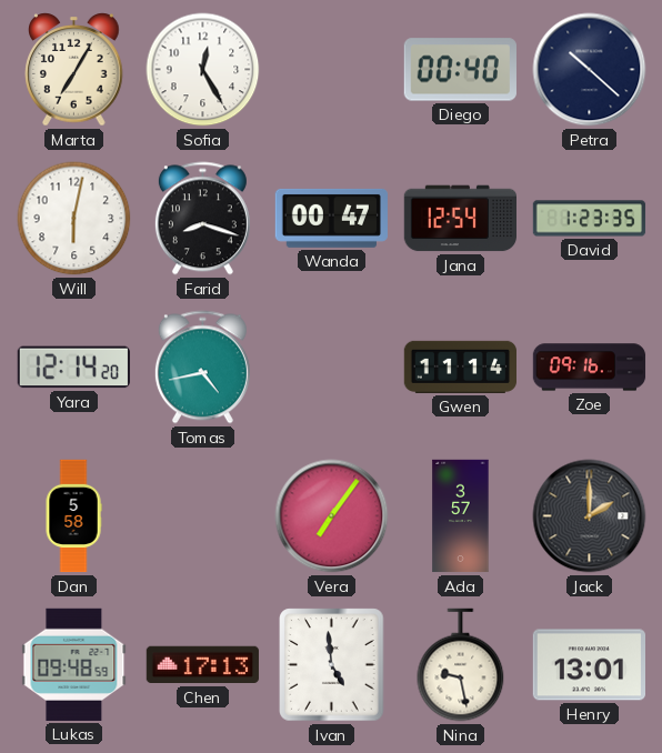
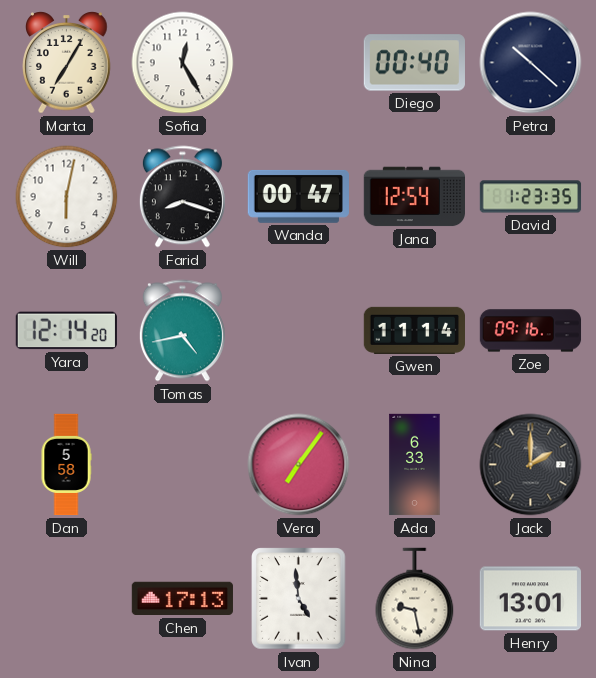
Ada: 3:57 -> 6:33 (415, 465)
Lukas: 09:48 -> none (74, 664)
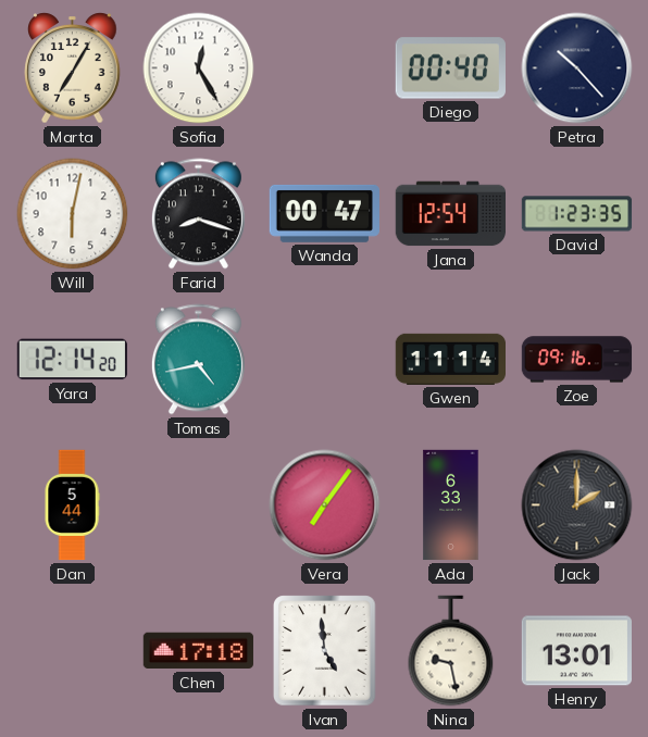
Petra: 10:22 -> 10:23 (577, 68)
Dan: 5:58 -> 5:44 (72, 505)
Chen: 17:13 -> 17:18 (198, 651)
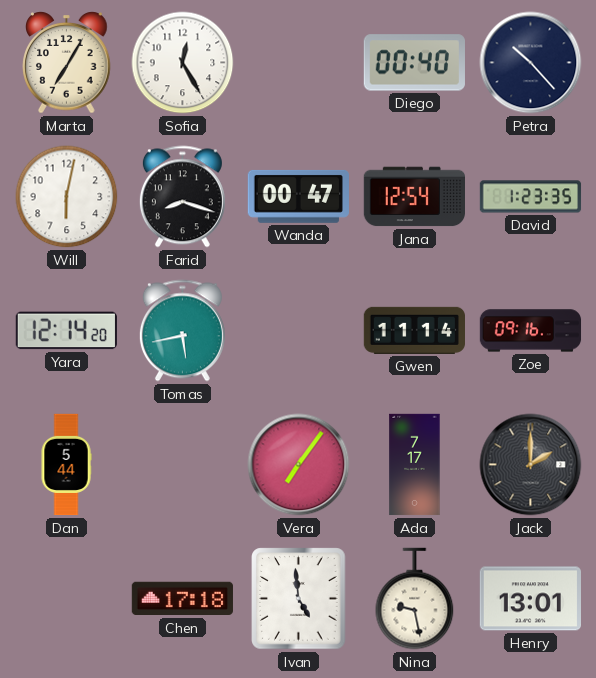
Tomas: 4:43 -> 5:43 (182, 331)
Ada: 6:33 -> 7:17 (415, 465)
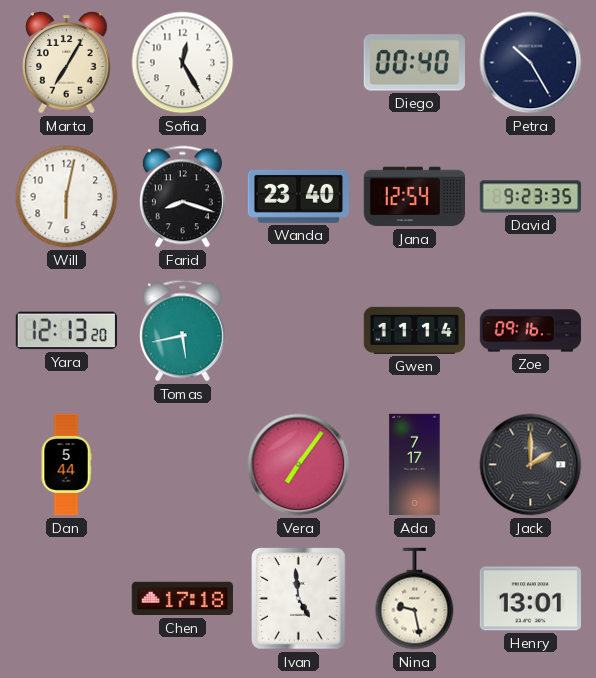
Petra: 10:23 -> 10:25 (531, 63)
Wanda: 00:47 -> 23:40 (298, 196)
David: 1:23 -> 9:23 (531, 197)
Yara: 12:14 -> 12:13 (66, 331)
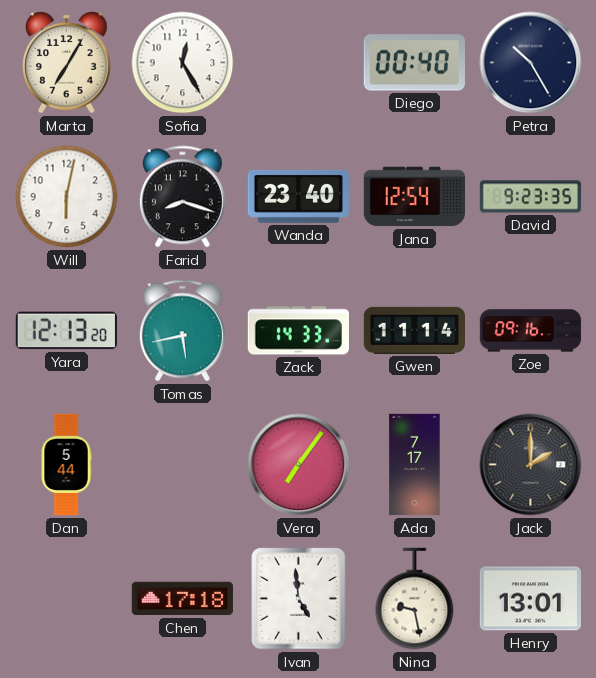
Zack: none -> 14:33 (298, 331)
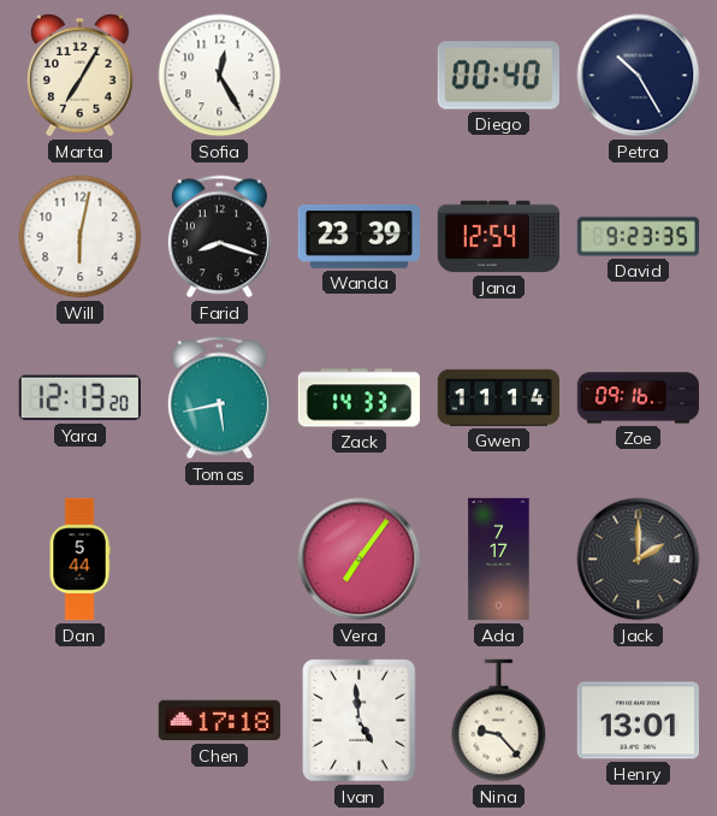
Wanda: 23:40 -> 23:39 (358, 236)
Nina: 9:28 -> 9:23 (499, 721)
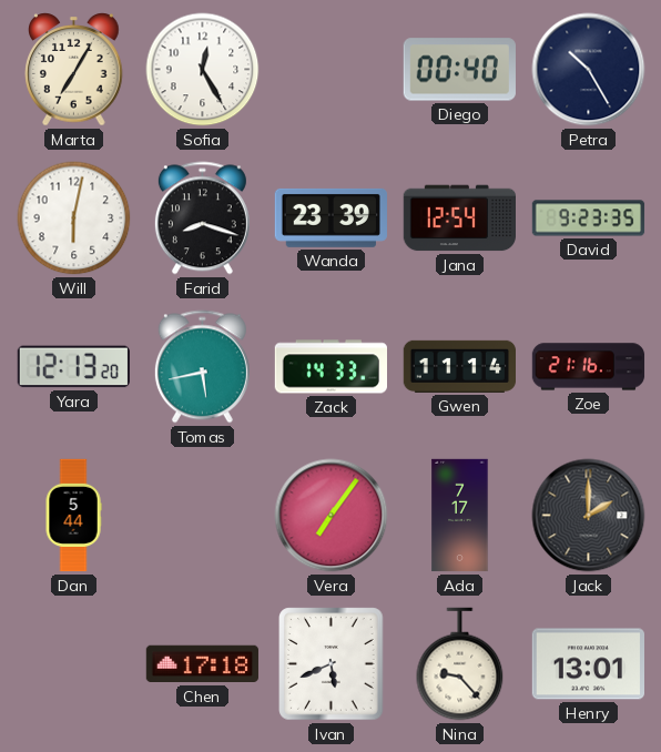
Zoe: 09:16 -> 21:16 (589, 367)
Ivan: 4:59 -> 5:41 (332, 664)
